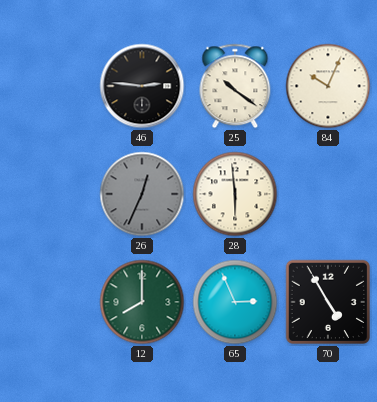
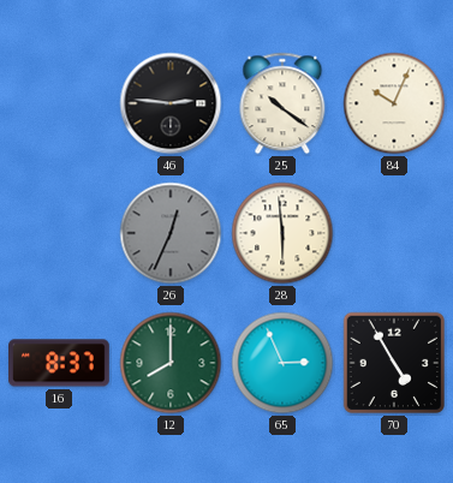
16: none -> 8:37 (60, 363)
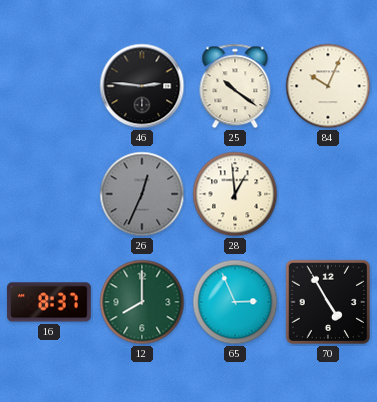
28: 5:59 -> 12:59 (235, 194)
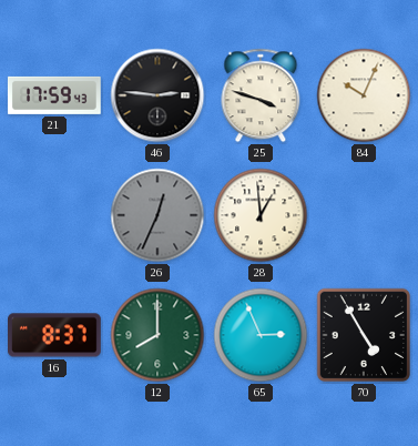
21: none -> 17:59 (54, 95)
25: 10:21 -> 3:48 (261, 95)
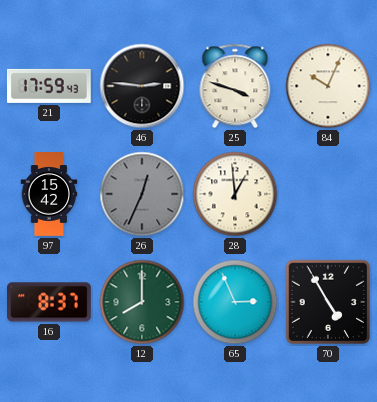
97: none -> 15:42 (49, 194)
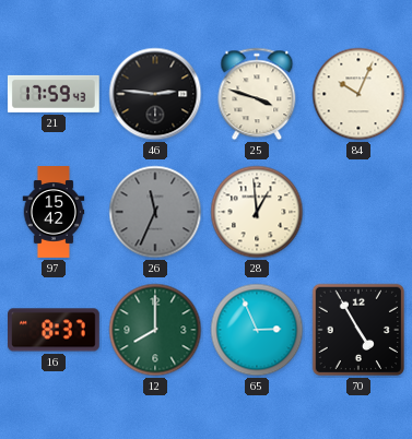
26: 12:34 -> 11:34 (155, 212)
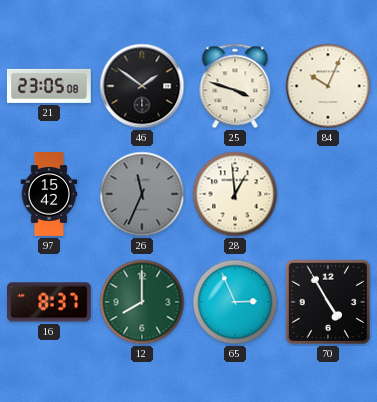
21: 17:59 -> 23:05 (49, 86)
46: 2:46 -> 1:51 (142, 86)
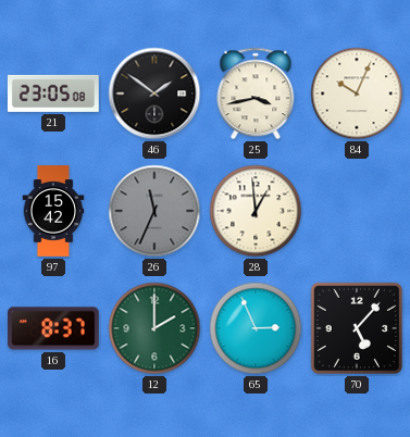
25: 3:48 -> 3:43 (256, 93)
12: 8:00 -> 2:00 (154, 328)
70: 4:55 -> 5:07 (357, 328)
